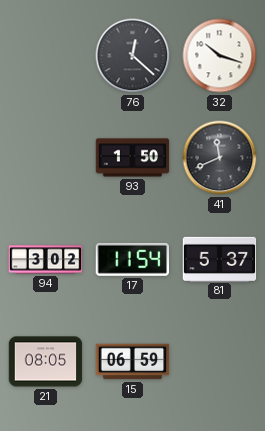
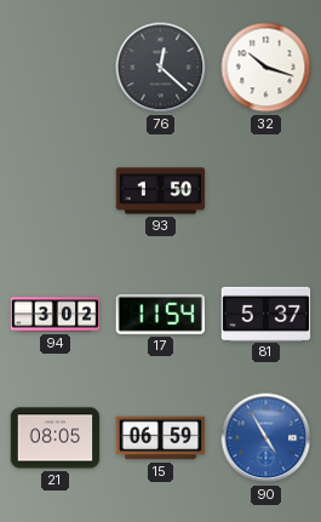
41: 11:41 -> none (220, 158)
90: none -> 4:55 (266, 438)
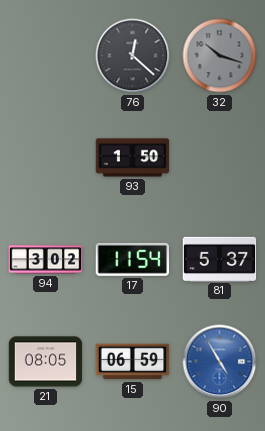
32 dial: white -> grey (220, 56)
